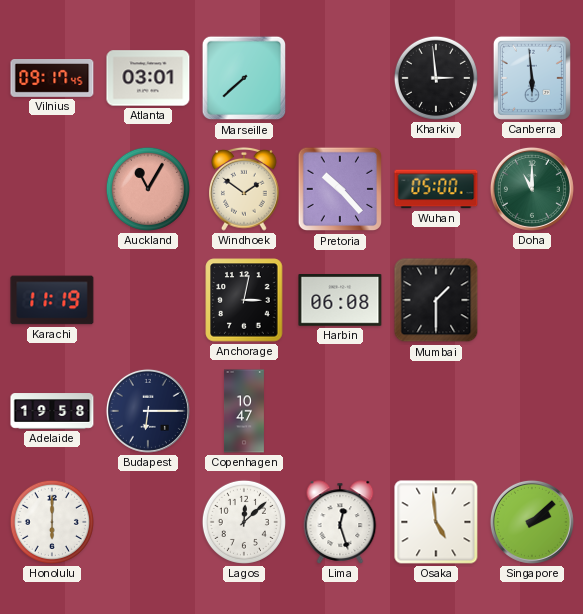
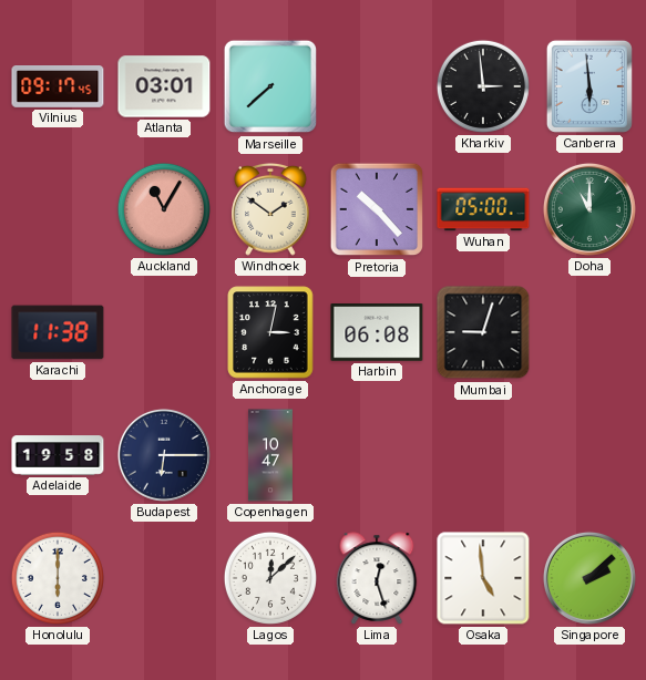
Karachi: 11:19 -> 11:38 (58, 332)
Mumbai: 1:30 -> 9:03 (483, 332)
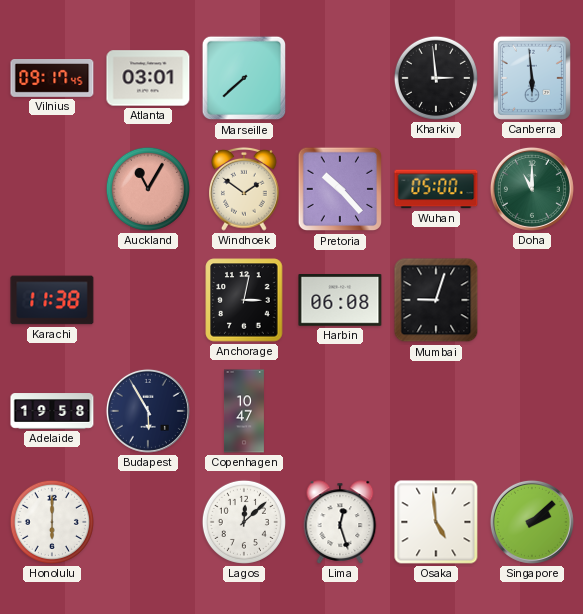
Budapest: 6:15 -> 5:55 (148, 411)
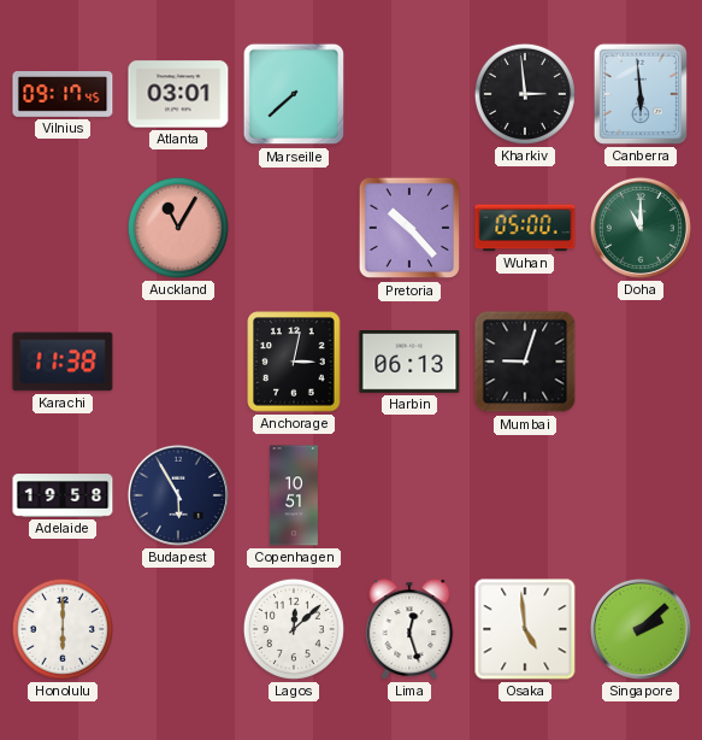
Windhoek: 1:51 -> none (244, 189)
Harbin: 06:08 -> 06:13 (409, 362)
Copenhagen: 10:47 -> 10:51 (294, 495)
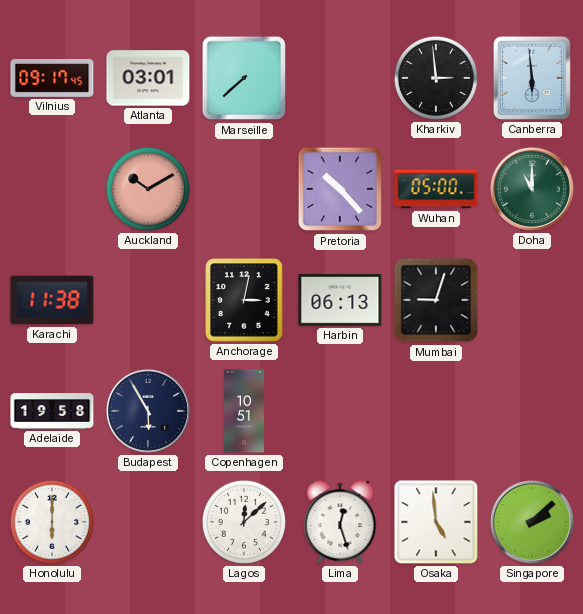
Auckland: 11:05 -> 10:10 (148, 189)
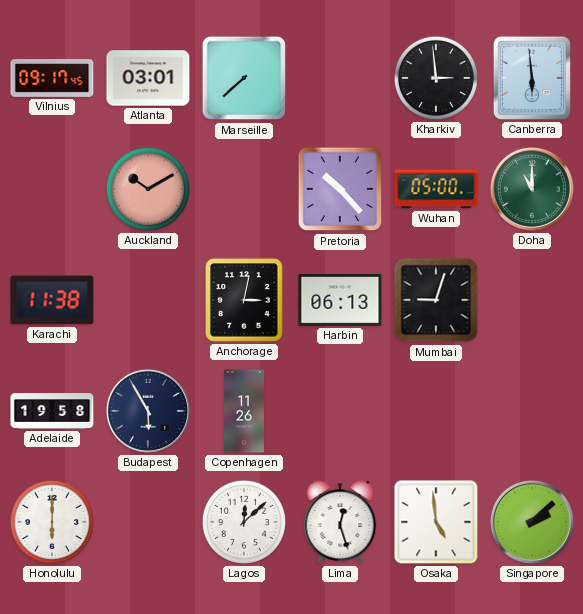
Copenhagen: 10:51 -> 11:26 (244, 411)
